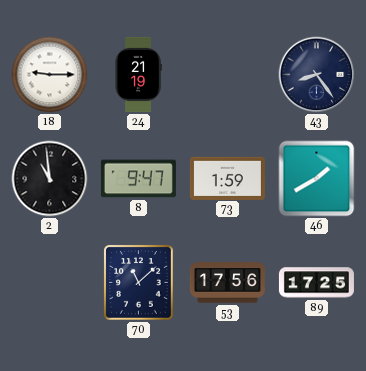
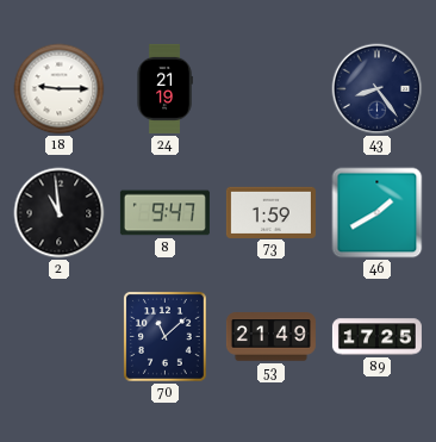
53: 17:56 -> 21:49 (270, 337)
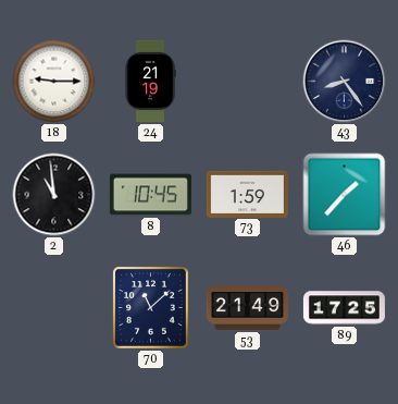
8: 9:47 -> 10:45 (150, 195)
46: 1:40 -> 1:37 (345, 195)
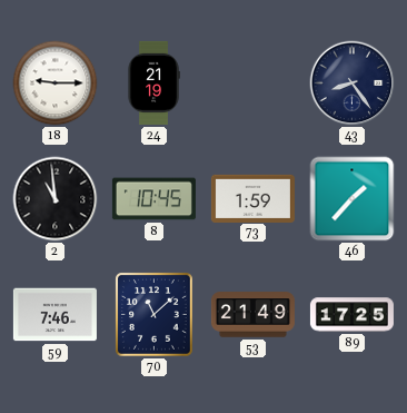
59: none -> 7:46 (54, 315)
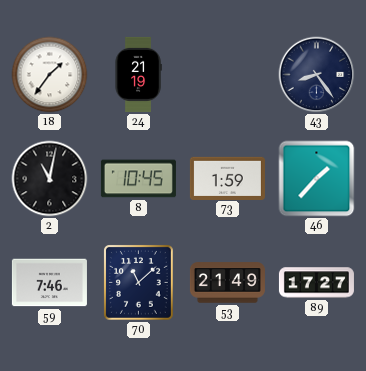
18: 9:15 -> 1:36 (50, 75)
2: 10:59 -> 11:02 (50, 179)
89: 17:25 -> 17:27 (316, 283)
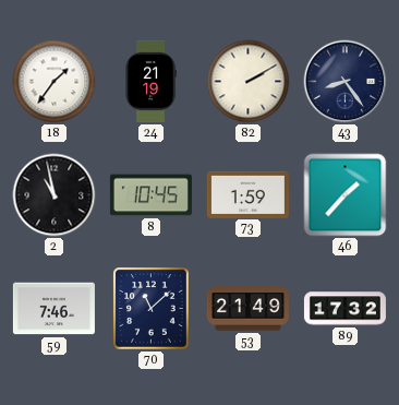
82: none -> 2:10 (249, 82)
2: 11:02 -> 10:58 (55, 195)
89: 17:27 -> 17:32 (344, 309)
